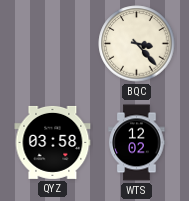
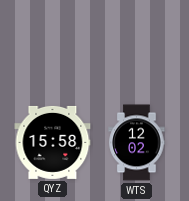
BQC: 3:23 -> none (137, 44)
QYZ: 03:58 -> 15:58 (53, 142)
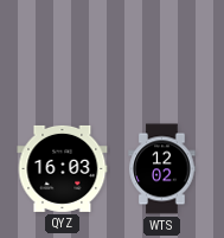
QYZ: 15:58 -> 16:03 (63, 168)
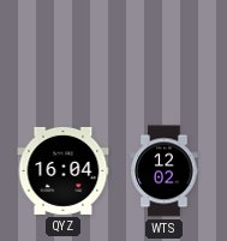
QYZ: 16:03 -> 16:04 (64, 170)
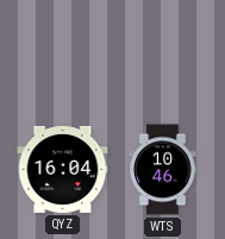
WTS: 12:02 -> 10:46 (163, 170)
